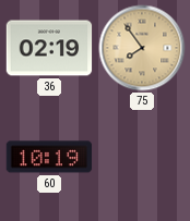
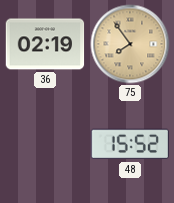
60: 10:19 -> none (49, 157)
48: none -> 15:52 (130, 144)
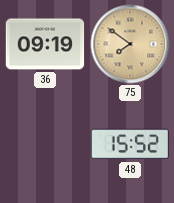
36: 02:19 -> 09:19 (45, 44)
75: 7:54 -> 7:51 (130, 44)
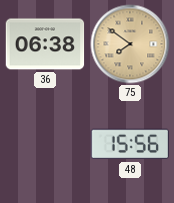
36: 09:19 -> 06:38 (45, 44)
48: 15:52 -> 15:56 (130, 144)
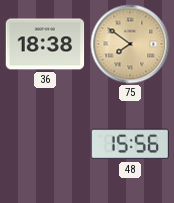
36: 06:38 -> 18:38 (45, 44)
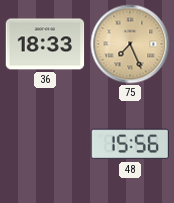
36: 18:38 -> 18:33 (45, 44)
75: 7:51 -> 7:26 (130, 44)
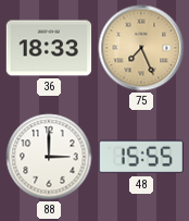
88: none -> 3:00 (49, 157)
48: 15:56 -> 15:55 (141, 157)
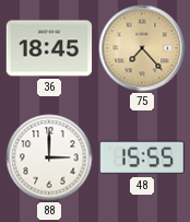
36: 18:33 -> 18:45 (49, 48)
75: 7:26 -> 7:23 (142, 48)
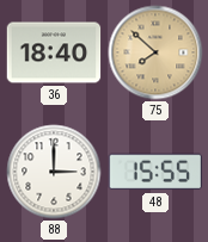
36: 18:45 -> 18:40 (54, 52)
75: 7:23 -> 7:52 (155, 52)
